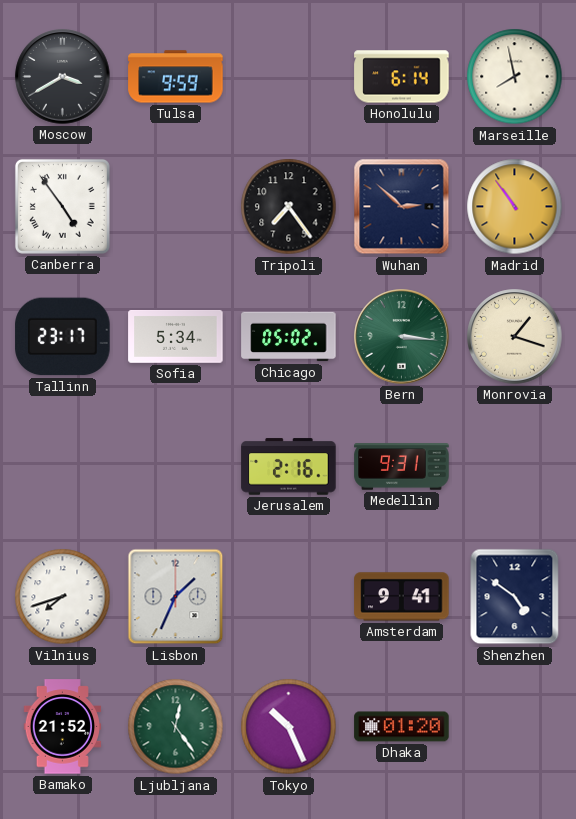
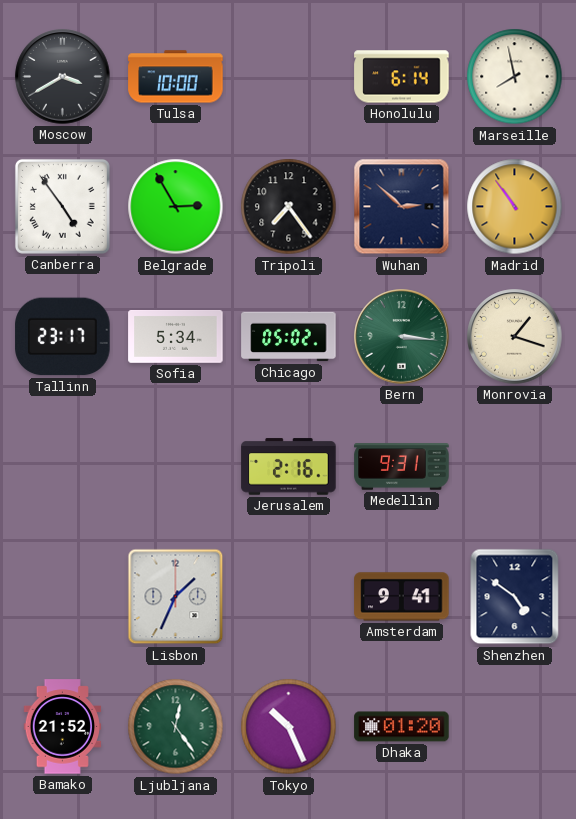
Tulsa: 9:59 -> 10:00 (176, 77)
Belgrade: none -> 2:55 (176, 207)
Vilnius: 7:42 -> none (63, 597)
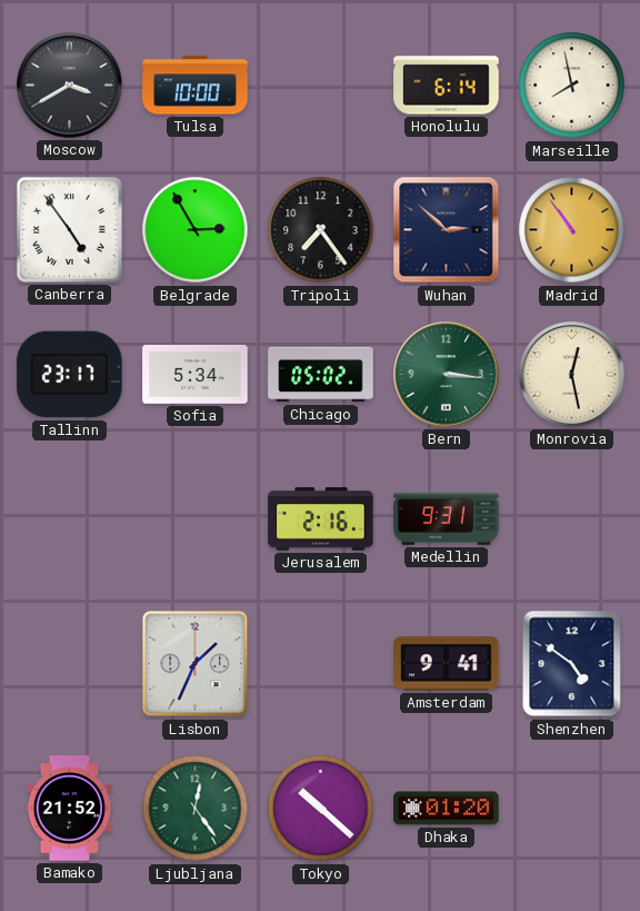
Monrovia: 1:18 -> 12:28 (572, 375)
Tokyo: 10:26 -> 10:22 (321, 809)
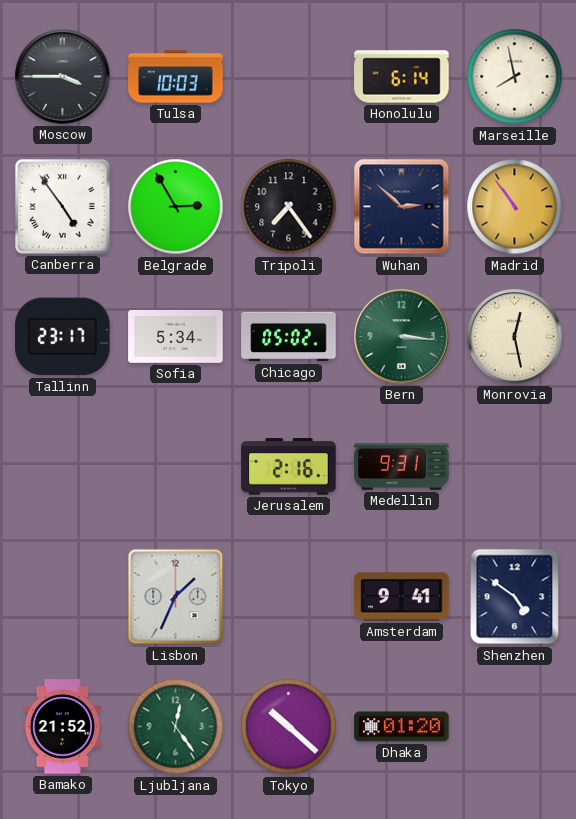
Moscow: 3:40 -> 3:45 (63, 77)
Tulsa: 10:00 -> 10:03 (176, 77)
